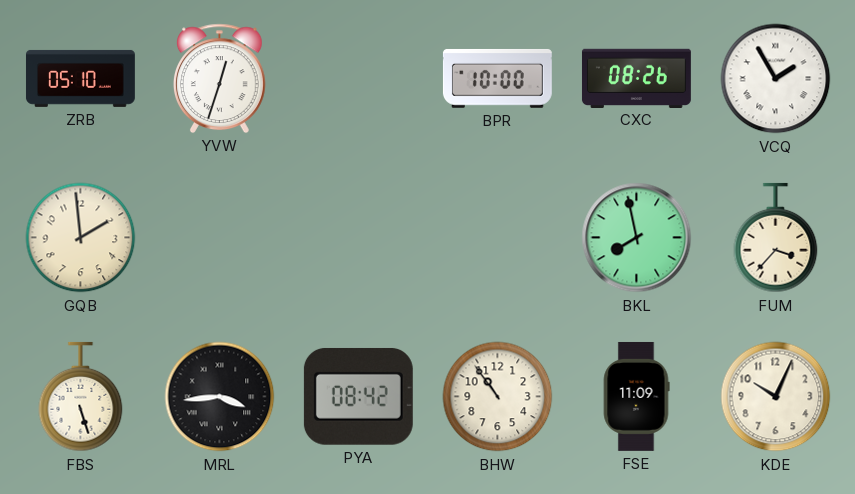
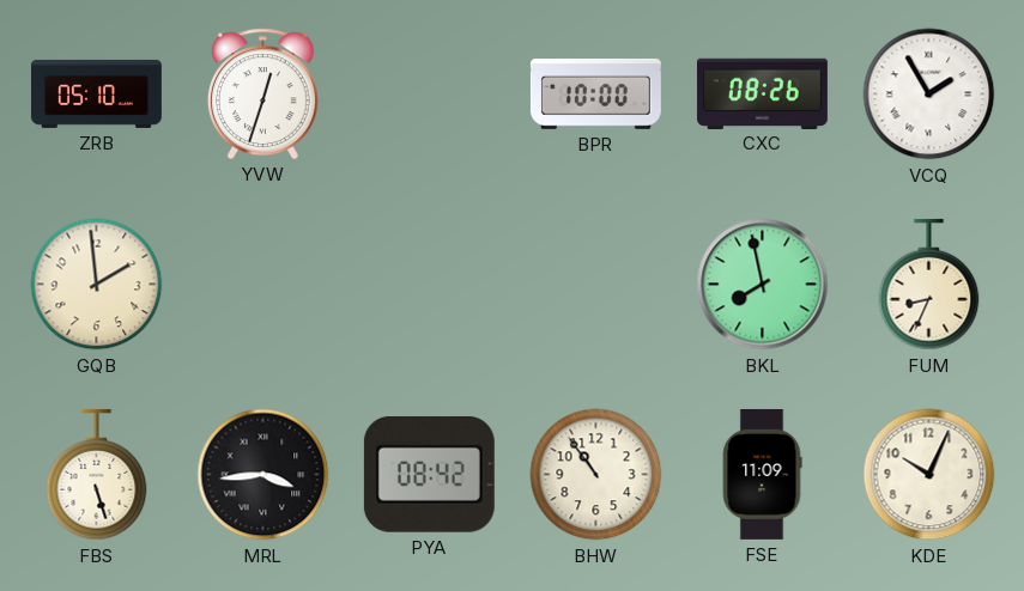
FUM: 3:37 -> 8:34 (929, 285)
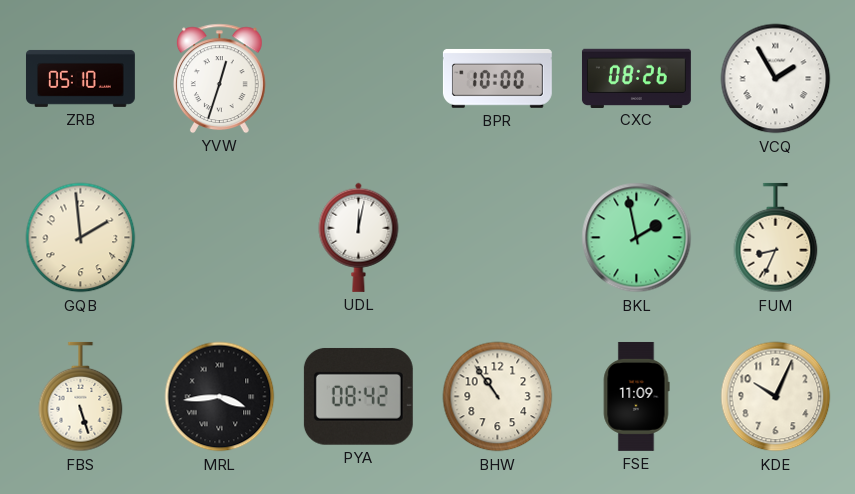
UDL: none -> 12:02 (359, 237)
BKL: 7:58 -> 1:58 (637, 238)
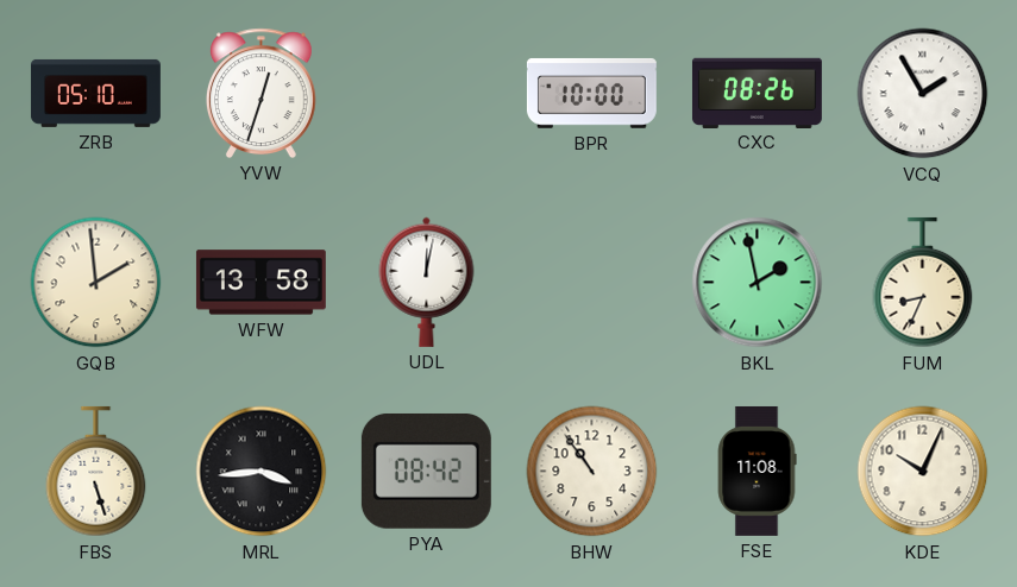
WFW: none -> 13:58 (260, 283)
FSE: 11:09 -> 11:08 (757, 471)
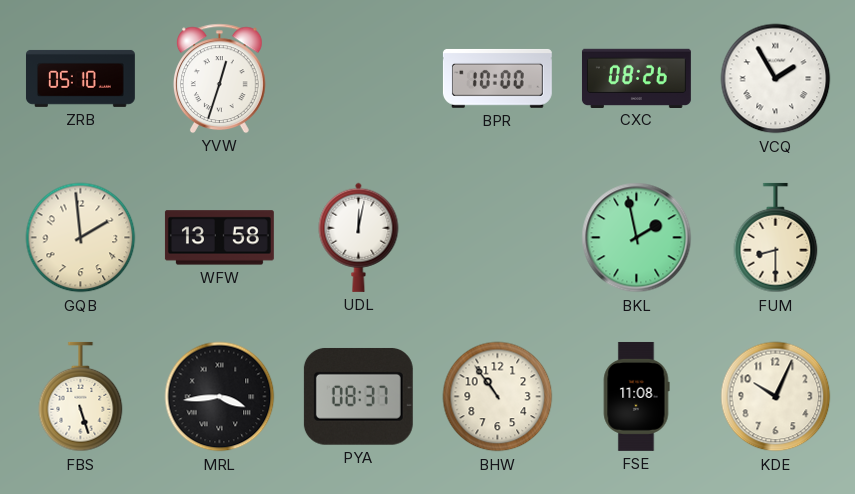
FUM: 8:34 -> 8:30 (776, 238)
PYA: 08:42 -> 08:37 (358, 396)
